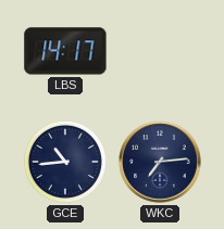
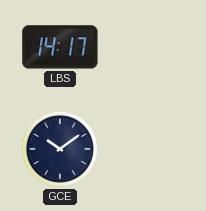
GCE: 10:44 -> 10:09 (60, 149)
WKC: 7:14 -> none (160, 162)
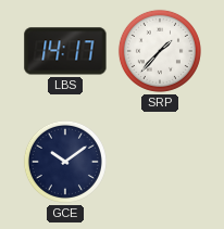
SRP: none -> 1:37 (160, 51)
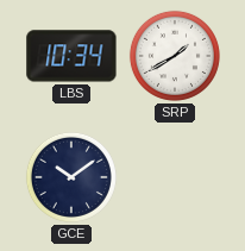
LBS: 14:17 -> 10:34 (71, 56)
SRP: 1:37 -> 1:40 (175, 56)
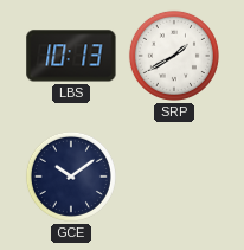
LBS: 10:34 -> 10:13 (71, 56)
